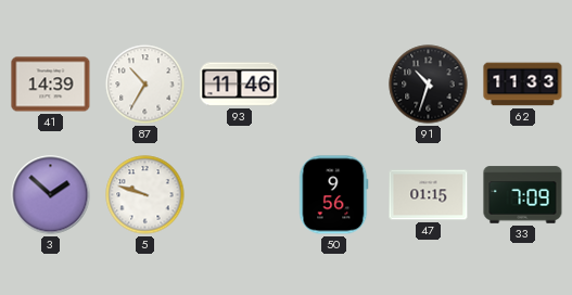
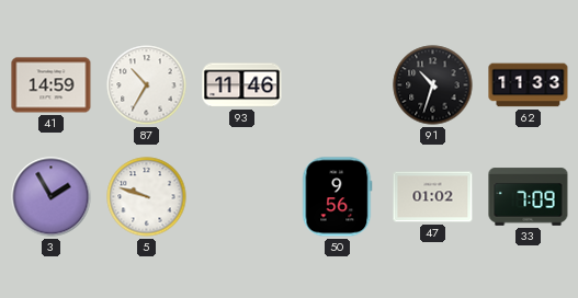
41: 14:39 -> 14:59 (52, 85)
3: 1:52 -> 1:55 (52, 197)
47: 01:15 -> 01:02 (433, 197)
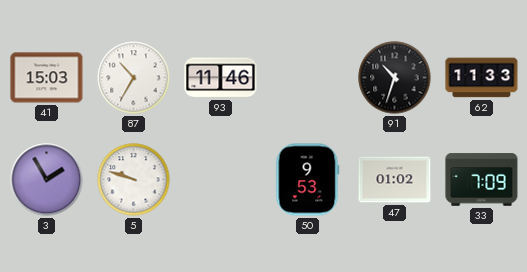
41: 14:59 -> 15:03 (47, 78)
50: 9:56 -> 9:53 (308, 180)
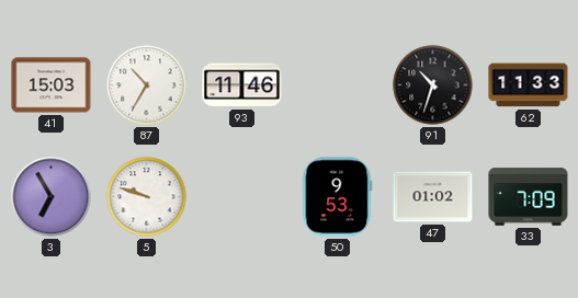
3: 1:55 -> 6:55 (52, 197)
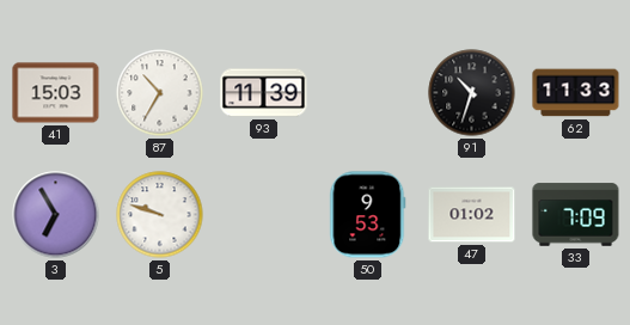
93: 11:46 -> 11:39 (264, 93)
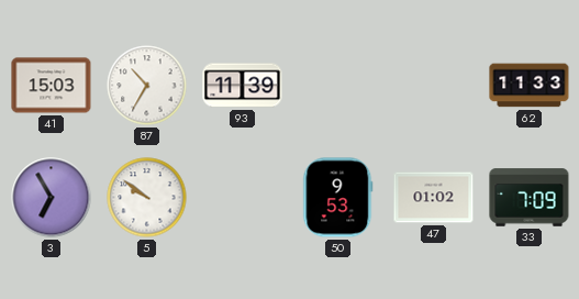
91: 10:33 -> none (472, 93)
5: 9:48 -> 9:51 (147, 198)
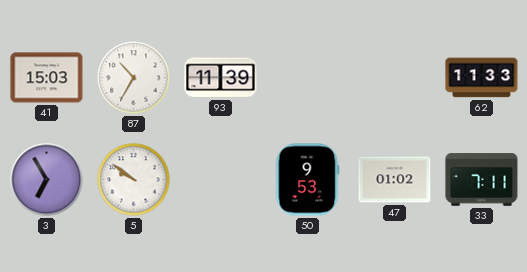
33: 7:09 -> 7:11 (482, 180)
